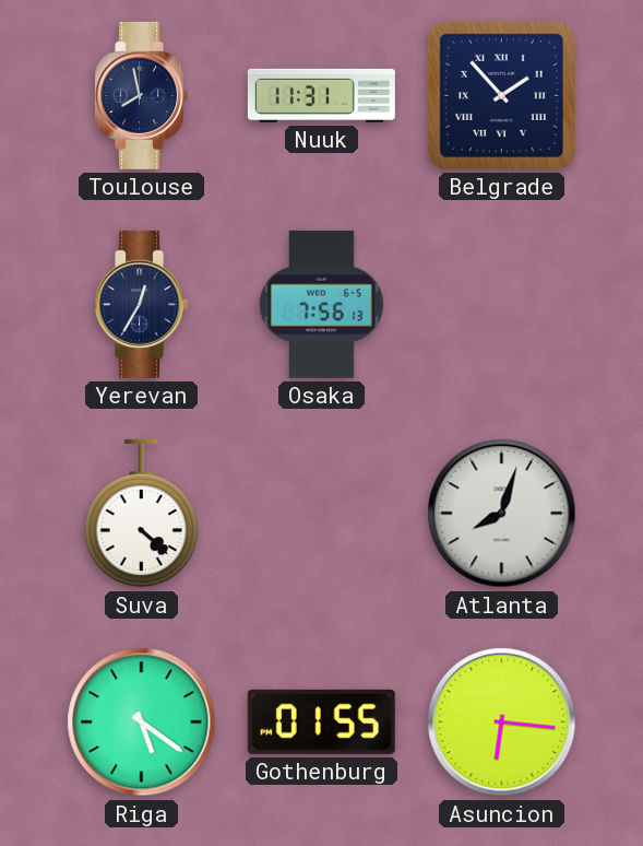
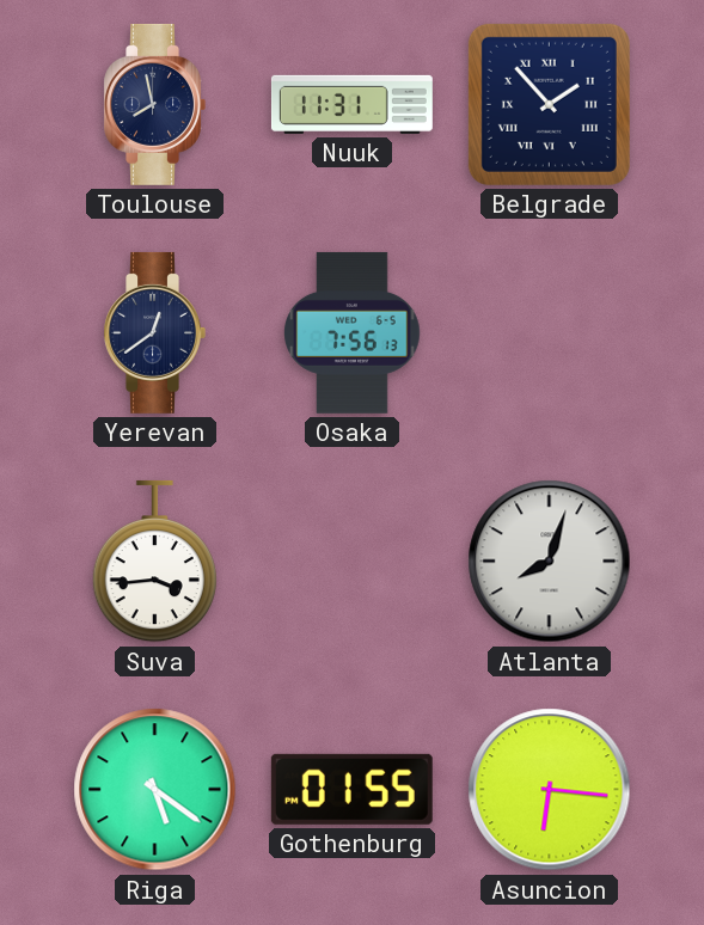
Yerevan: 12:35 -> 12:39 (154, 332)
Suva: 4:22 -> 3:44 (154, 562)
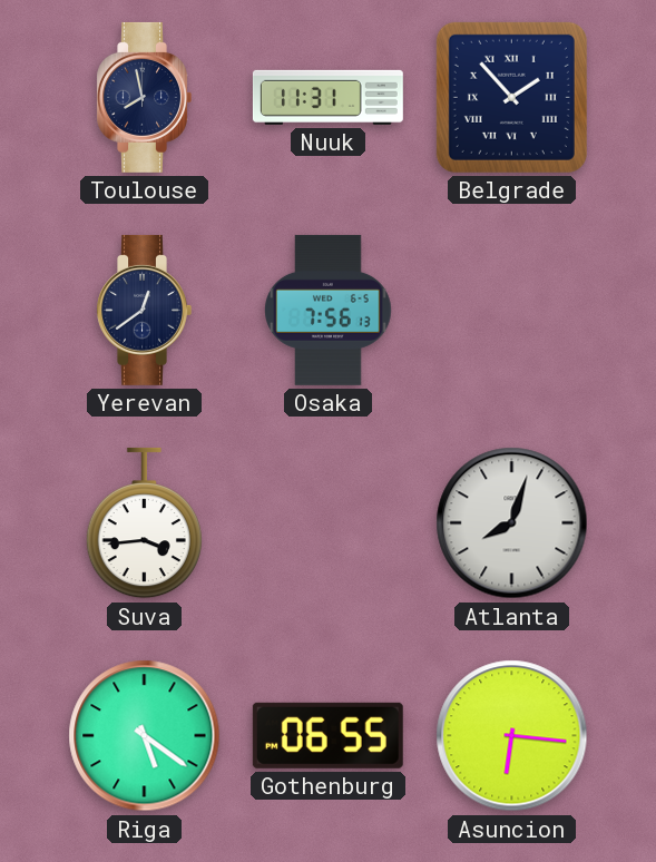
Gothenburg: 01:55 -> 06:55 (327, 735)
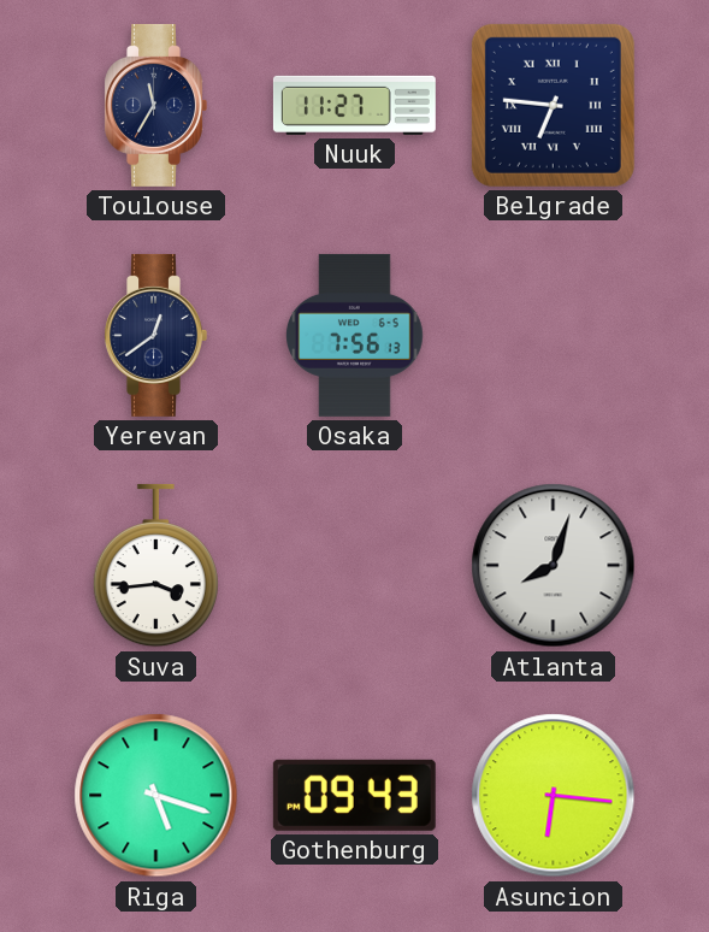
Toulouse: 7:58 -> 11:35 (155, 105)
Nuuk: 11:31 -> 11:27 (354, 105)
Belgrade: 1:53 -> 6:46 (553, 105)
Riga: 5:21 -> 5:18 (156, 796)
Gothenburg: 06:55 -> 09:43 (354, 795)
